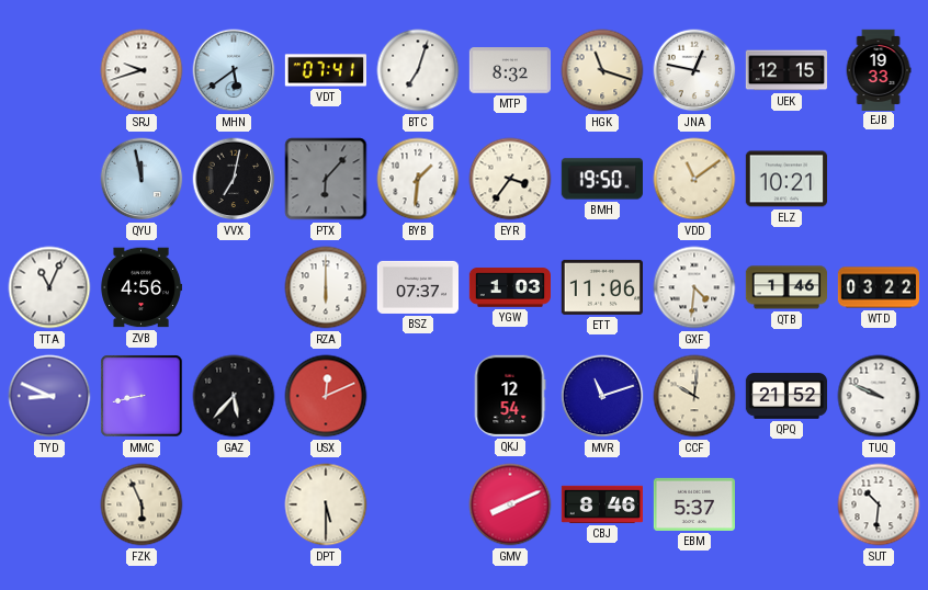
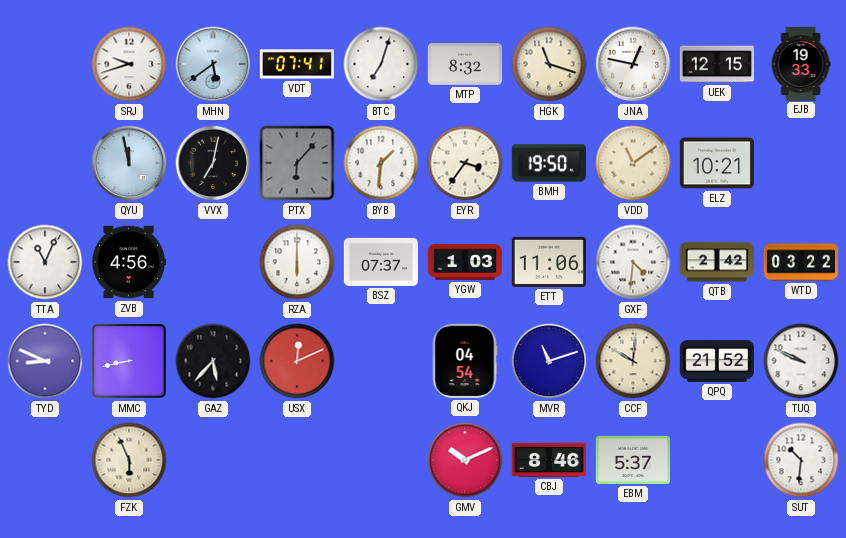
QTB: 1:46 -> 2:42 (716, 262)
QKJ: 12:54 -> 04:54 (465, 361)
DPT: 5:30 -> none (326, 504)
GMV: 8:11 -> 10:11 (465, 460)
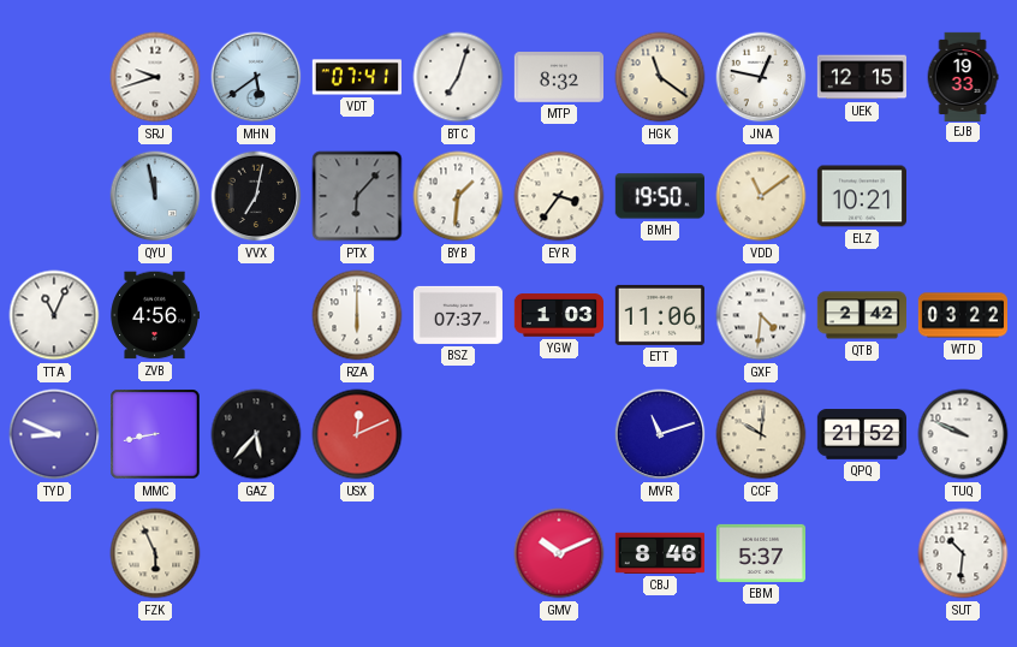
HGK: 11:18 -> 11:21 (660, 77)
QKJ: 04:54 -> none (465, 361)
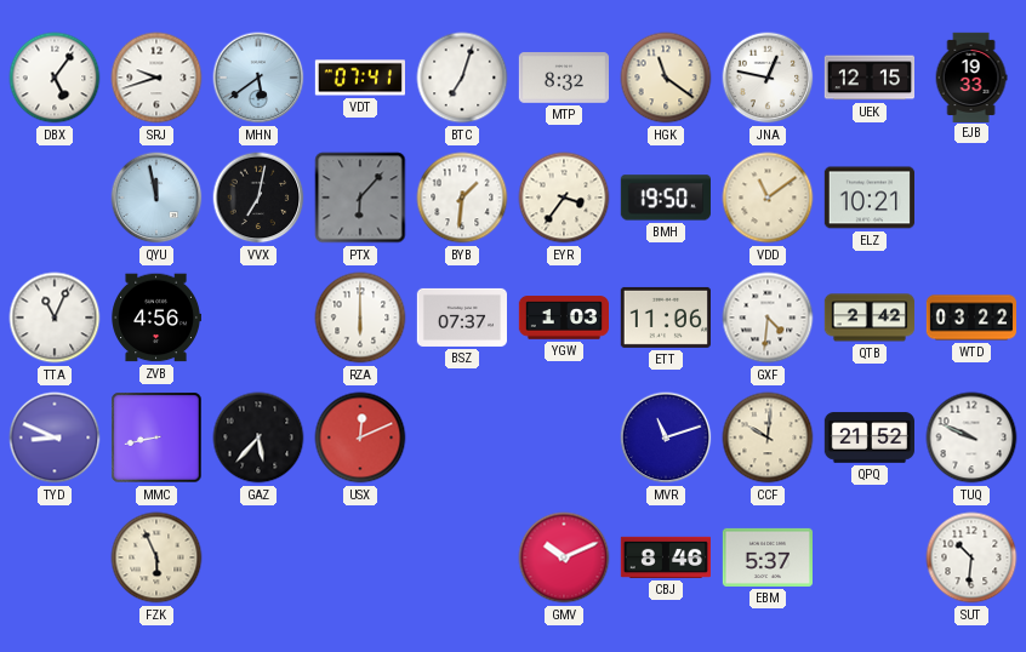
DBX: none -> 5:06 (55, 78)
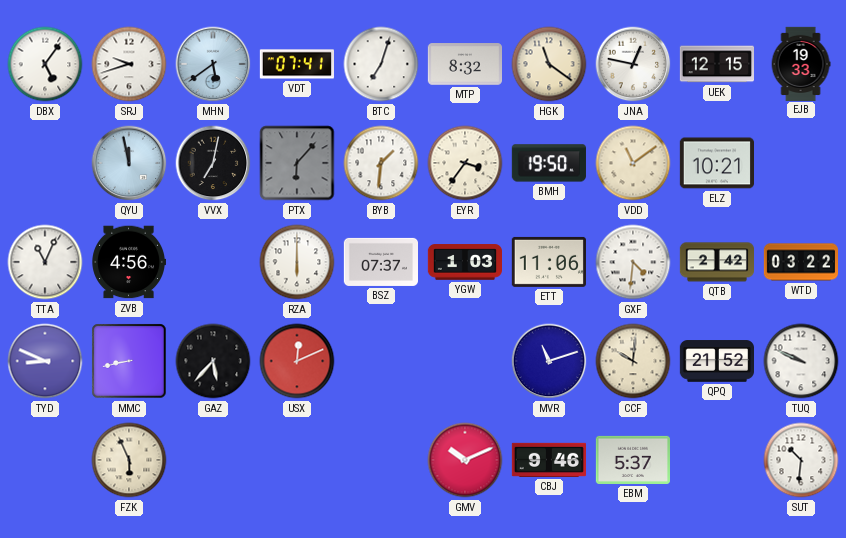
CBJ: 8:46 -> 9:46 (548, 460)
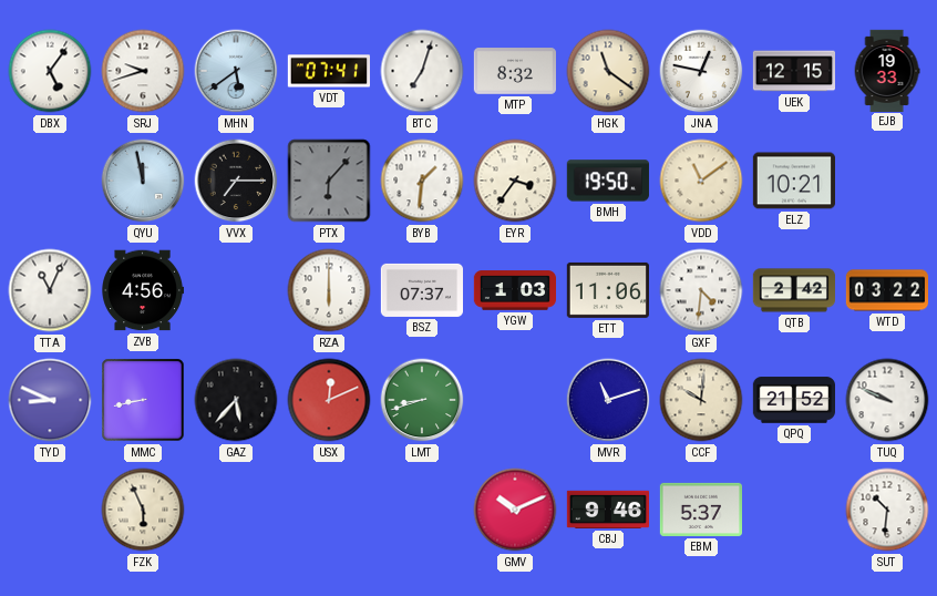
VVX: 7:02 -> 7:15 (236, 181)
LMT: none -> 8:42 (422, 400)
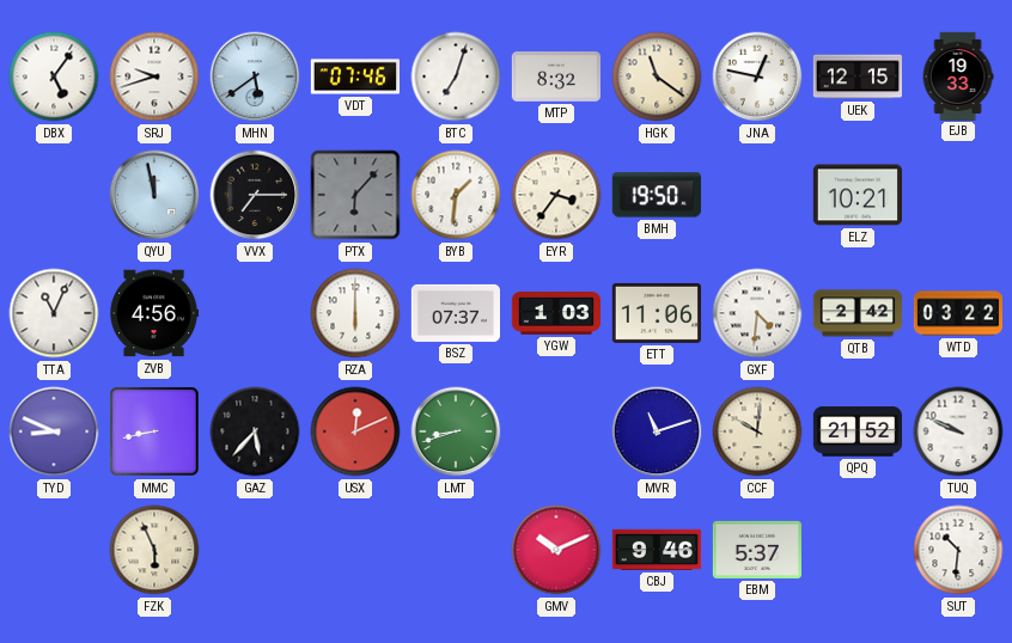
VDT: 07:41 -> 07:46 (354, 76)
VDD: 11:09 -> none (701, 181)
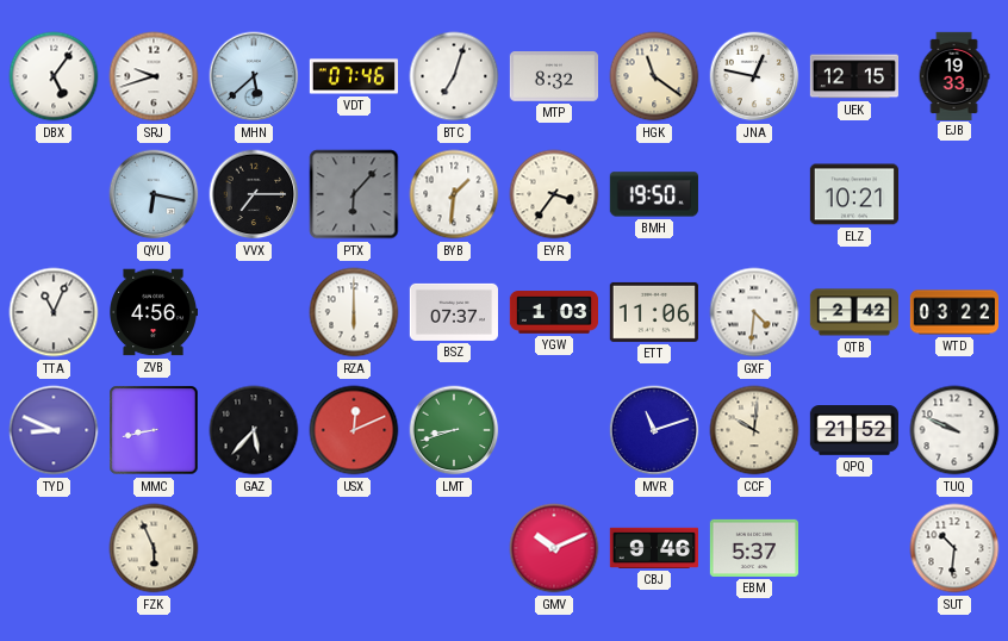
MHN: 5:39 -> 5:38 (254, 76)
QYU: 11:58 -> 6:17 (154, 194)
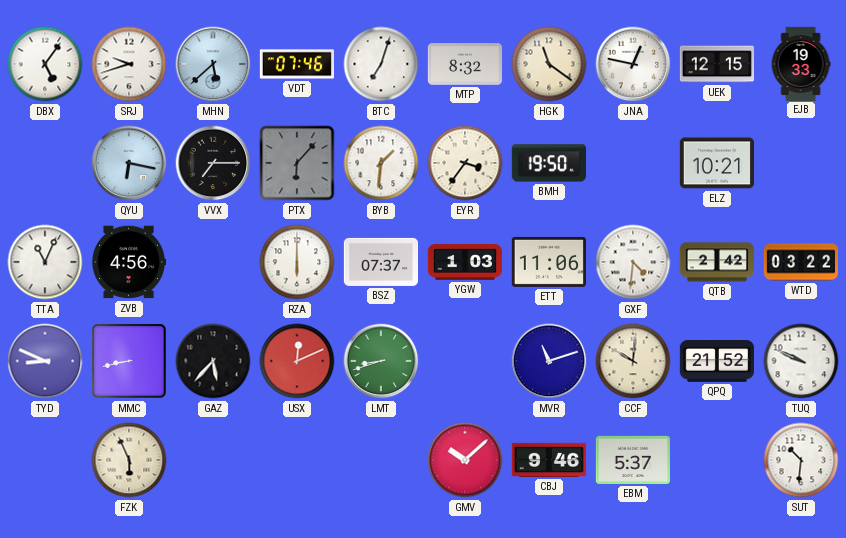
GMV: 10:11 -> 10:08 (465, 460)
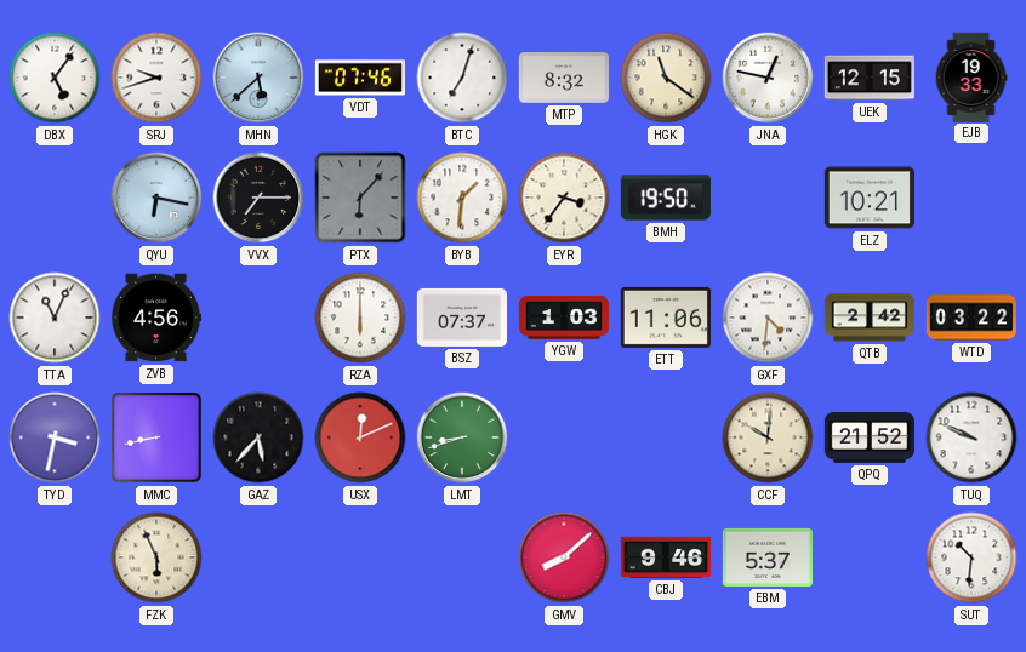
TYD: 8:49 -> 3:32 (55, 437)
MVR: 11:12 -> none (549, 361)
GMV: 10:08 -> 8:08 (564, 557)
